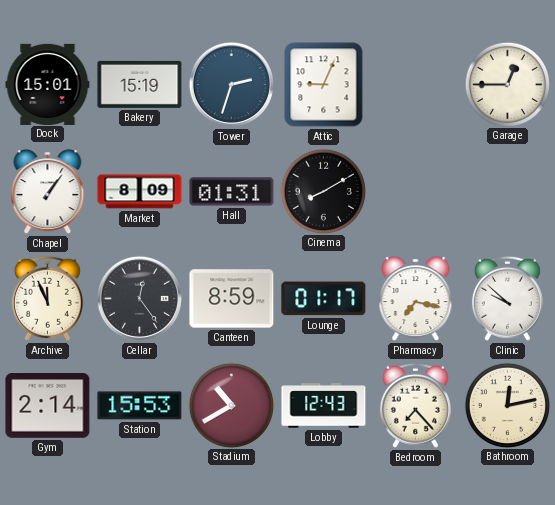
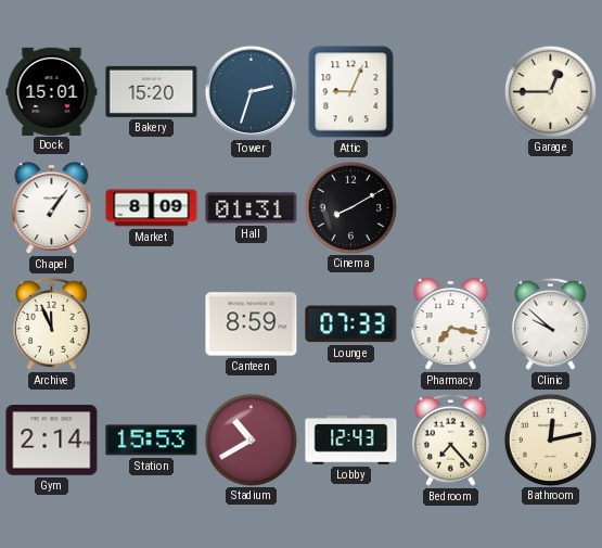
Bakery: 15:19 -> 15:20 (152, 91)
Cellar: 12:24 -> none (139, 298)
Lounge: 01:17 -> 07:33 (351, 324)
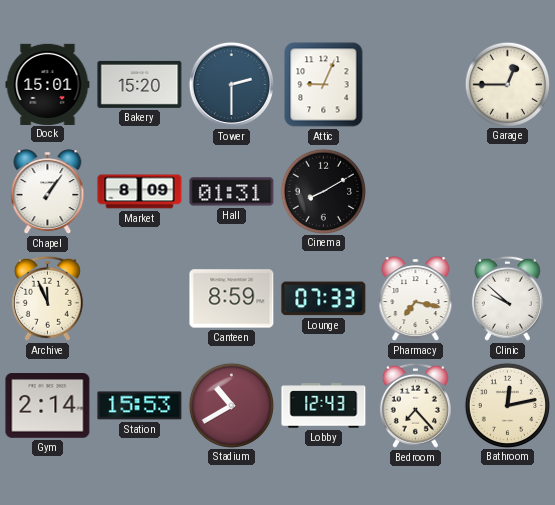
Tower: 2:33 -> 2:30 (231, 84)
